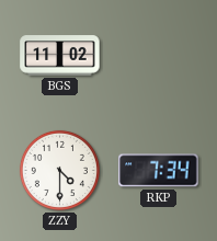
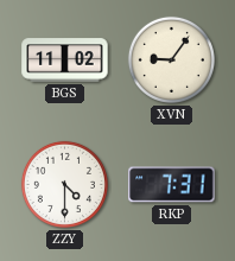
XVN: none -> 9:06 (171, 59)
RKP: 7:34 -> 7:31 (172, 185)
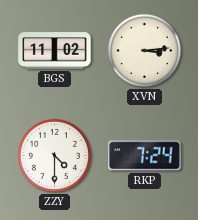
XVN: 9:06 -> 3:14 (144, 50)
RKP: 7:31 -> 7:24 (145, 156)
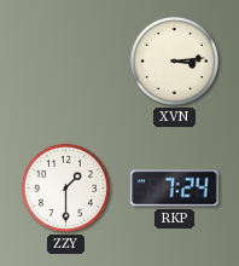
BGS: 11:02 -> none (55, 51)
ZZY: 4:30 -> 1:30 (65, 187)
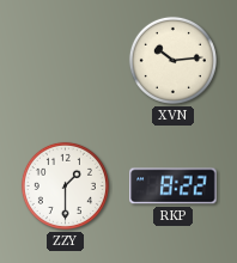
XVN: 3:14 -> 10:14 (172, 60)
RKP: 7:24 -> 8:22 (174, 186)
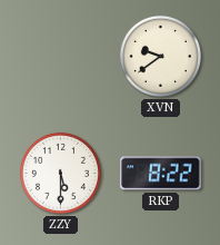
XVN: 10:14 -> 9:39 (160, 56)
ZZY: 1:30 -> 5:30 (60, 173)
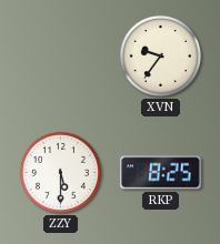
XVN: 9:39 -> 9:36 (160, 55)
RKP: 8:22 -> 8:25 (161, 173)
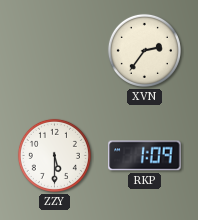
XVN: 9:36 -> 2:36 (144, 50)
RKP: 8:25 -> 1:09 (145, 156)
